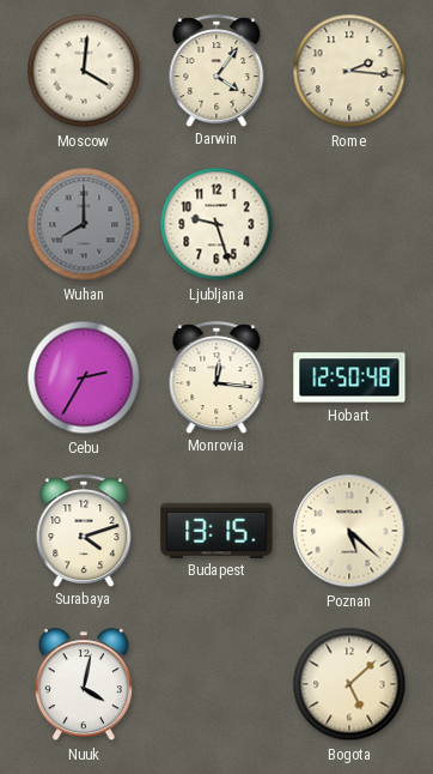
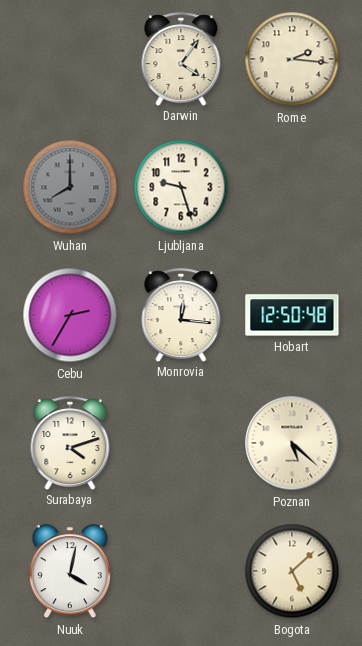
Moscow: 4:01 -> none (84, 71)
Budapest: 13:15 -> none (216, 530)
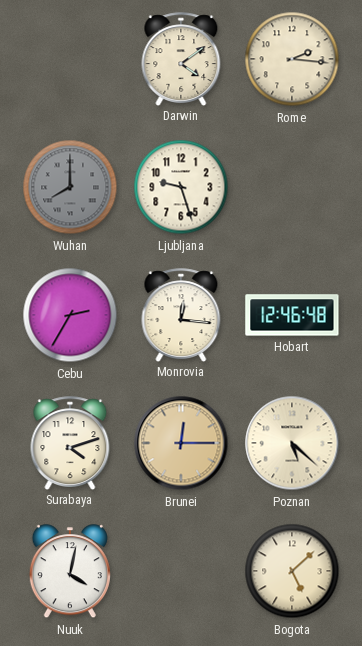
Darwin: 4:06 -> 4:09 (181, 59)
Hobart: 12:50 -> 12:46 (292, 315)
Brunei: none -> 12:15 (181, 443)
